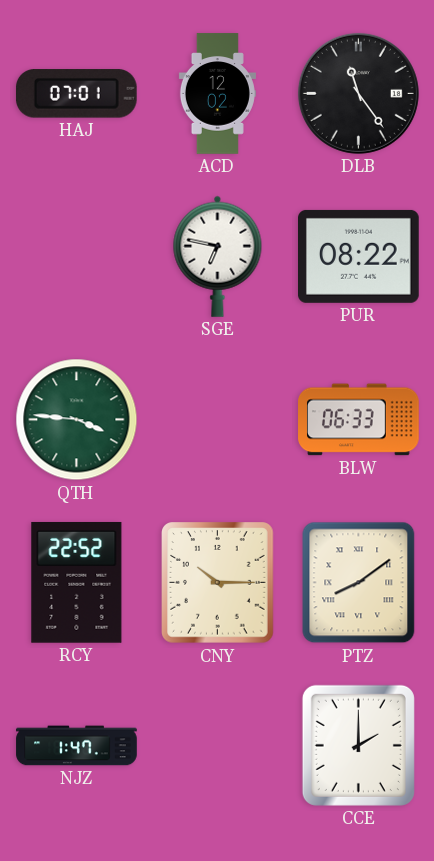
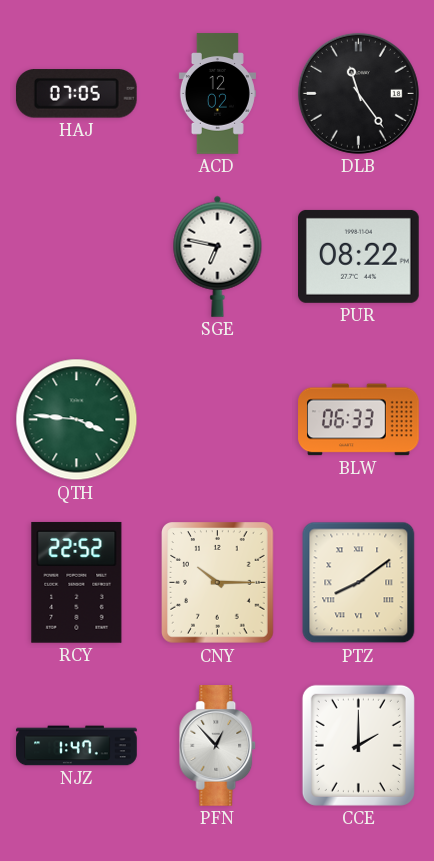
HAJ: 07:01 -> 07:05 (76, 94)
PFN: none -> 12:53 (218, 746)
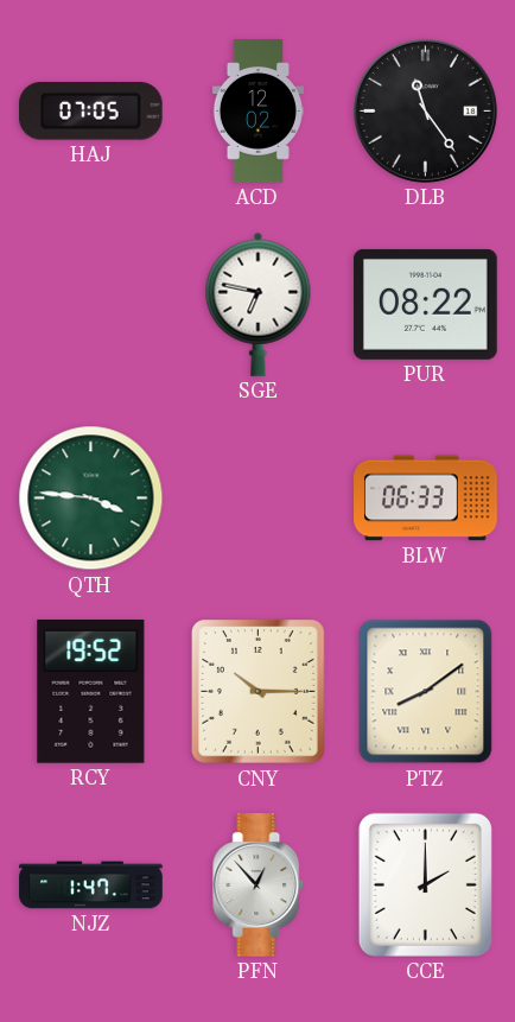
RCY: 22:52 -> 19:52 (91, 691)
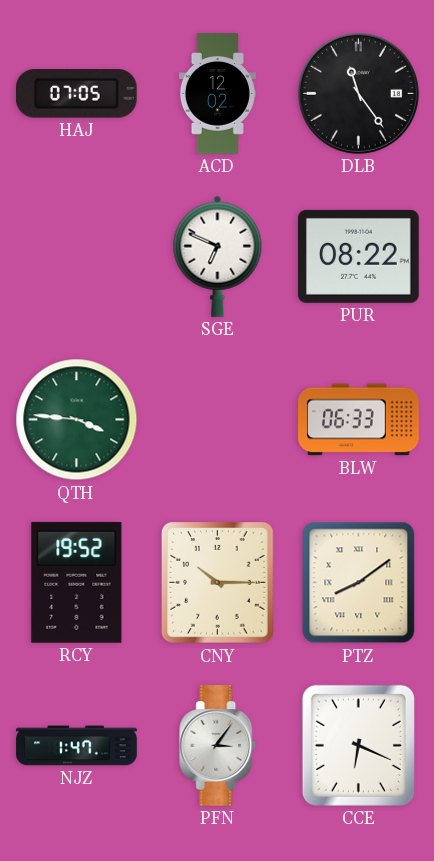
SGE: 6:47 -> 6:49 (218, 256)
PFN: 12:53 -> 3:06 (218, 746)
CCE: 2:00 -> 6:19 (358, 745)
